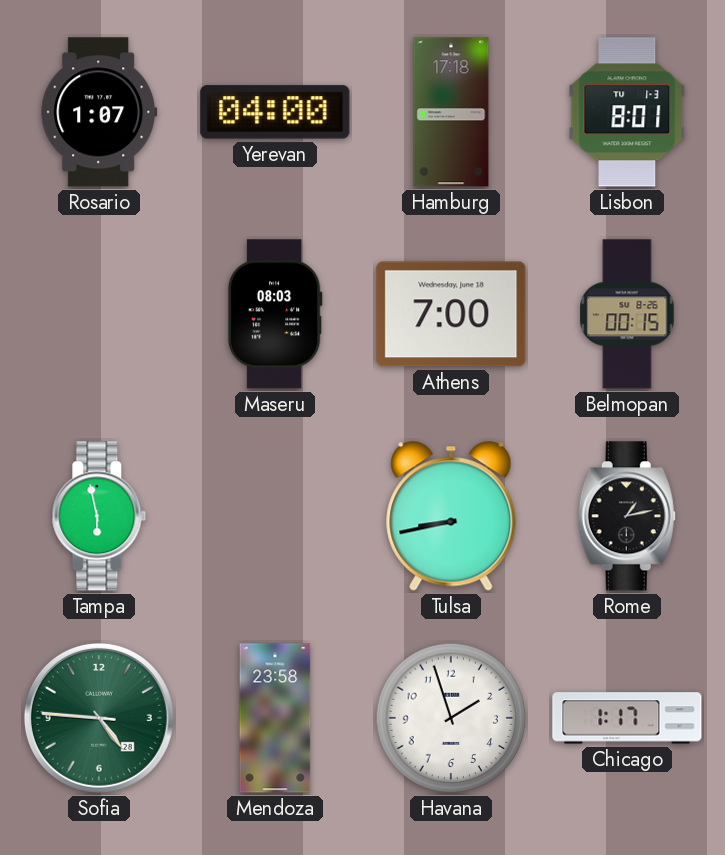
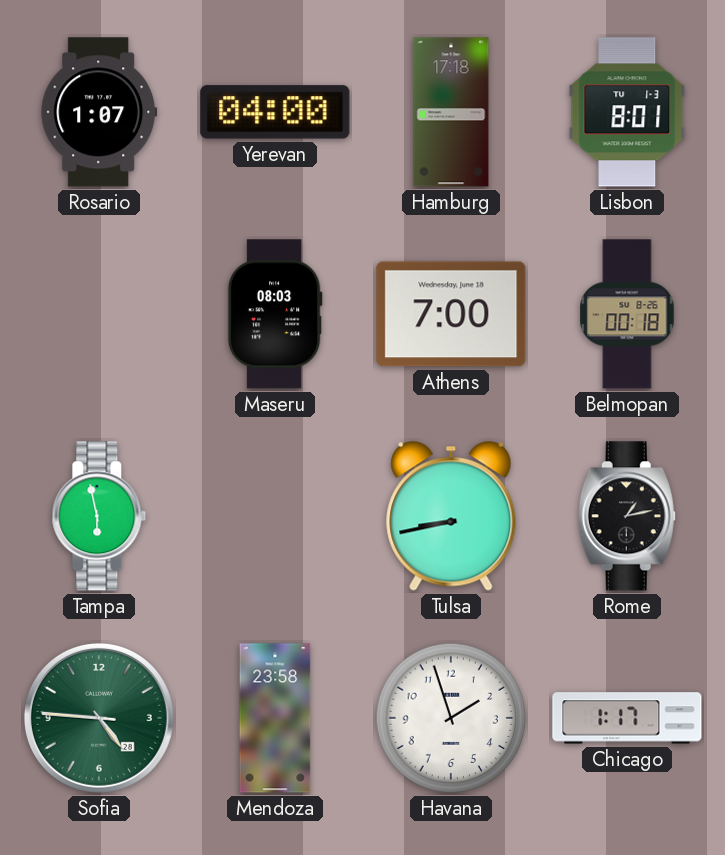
Belmopan: 00:15 -> 00:18 (627, 314)
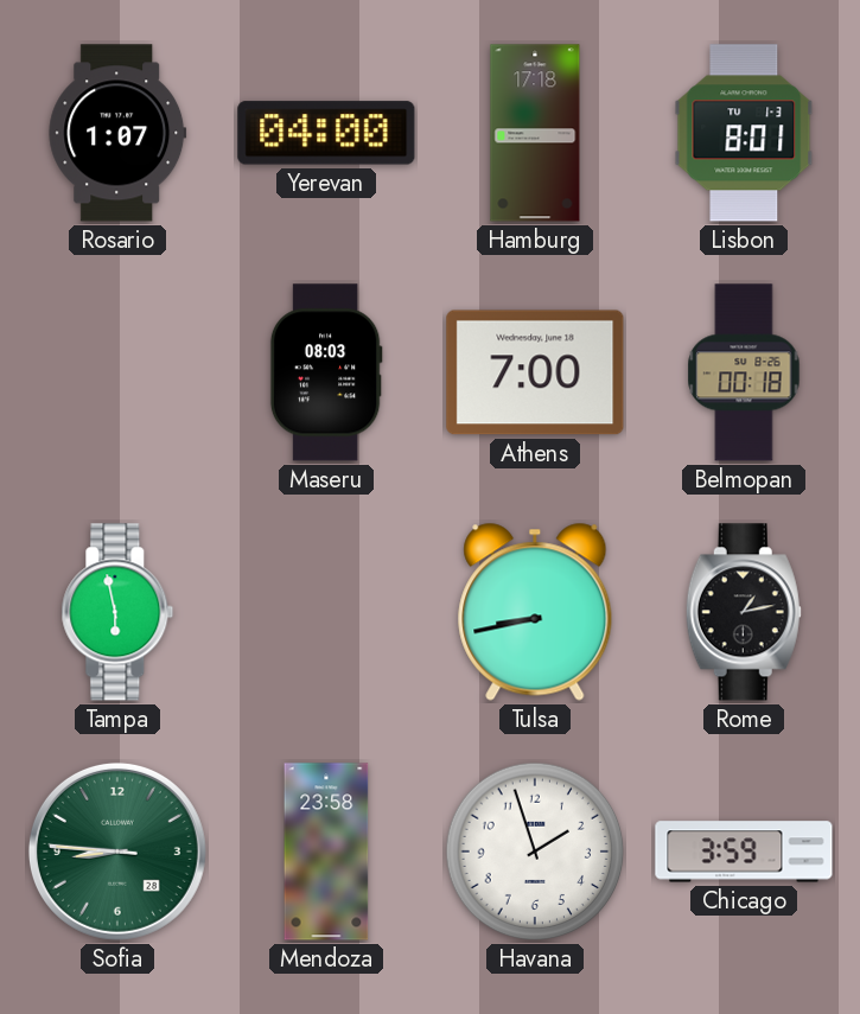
Sofia: 4:45 -> 8:45 (117, 852)
Chicago: 1:17 -> 3:59 (744, 852)
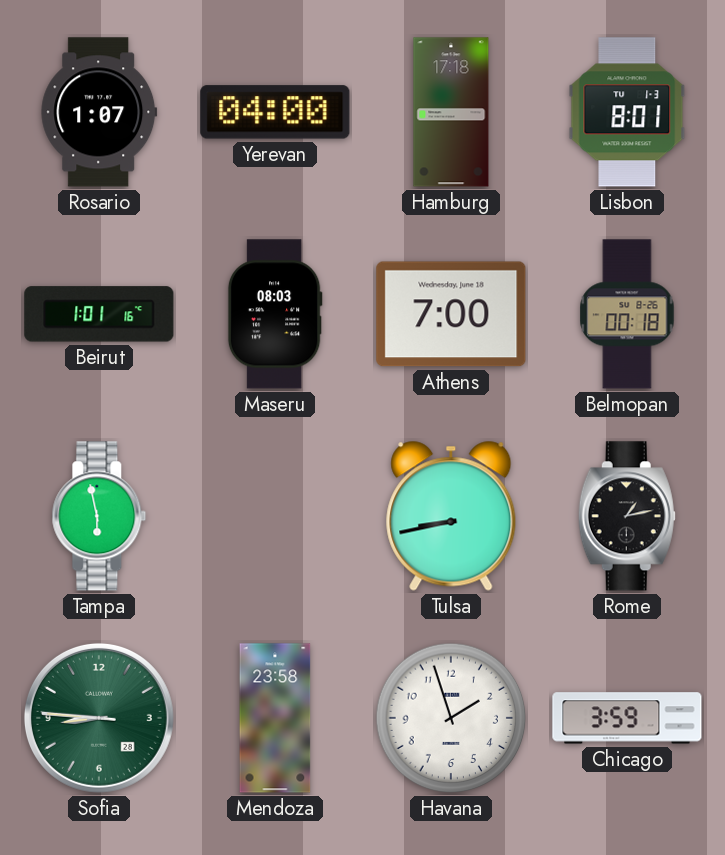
Beirut: none -> 1:01 (99, 314)
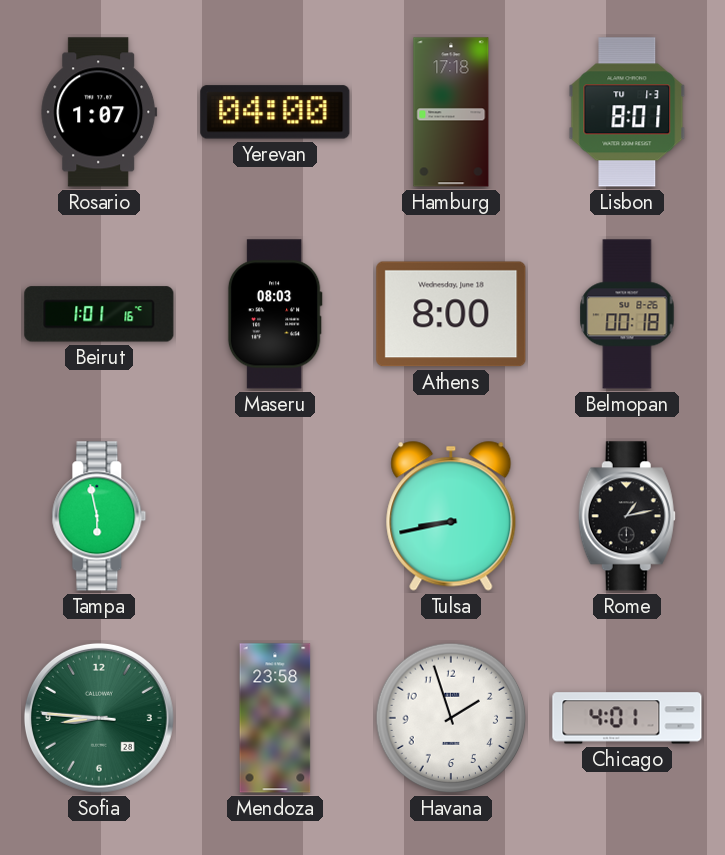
Athens: 7:00 -> 8:00 (451, 314)
Chicago: 3:59 -> 4:01 (627, 718)
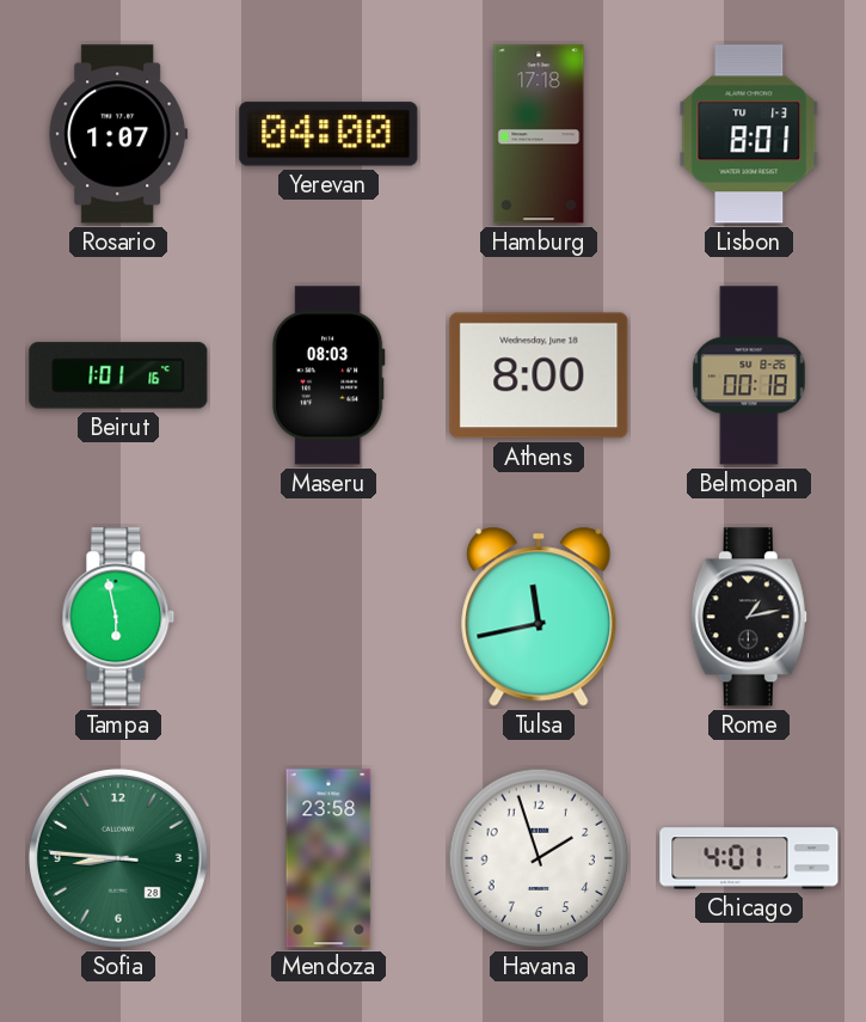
Tulsa: 8:43 -> 11:43 (539, 617)
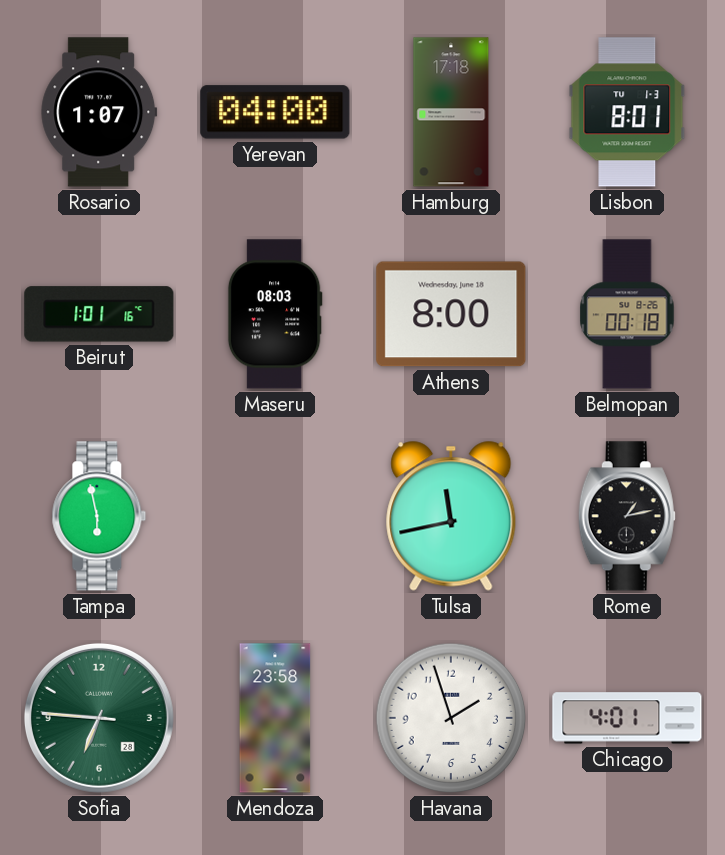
Sofia: 8:45 -> 6:45 (99, 718)
